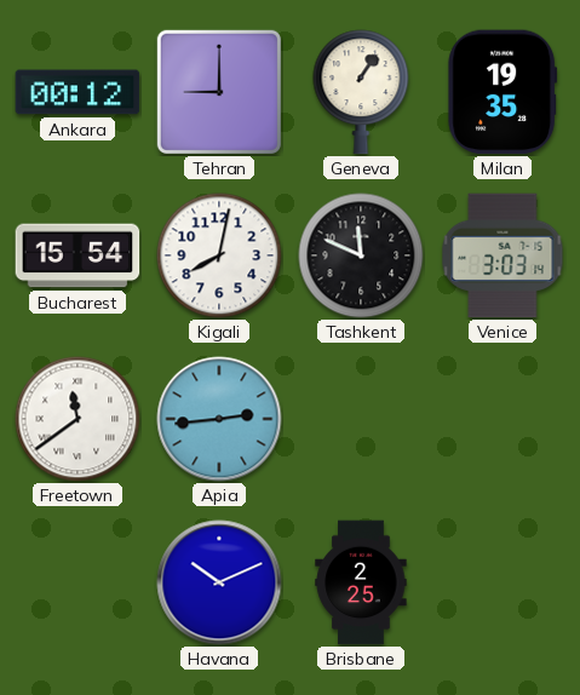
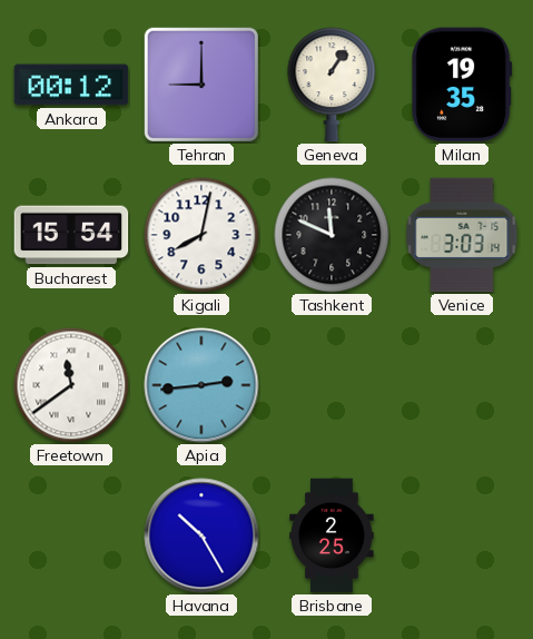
Havana: 10:11 -> 10:25 (201, 535)
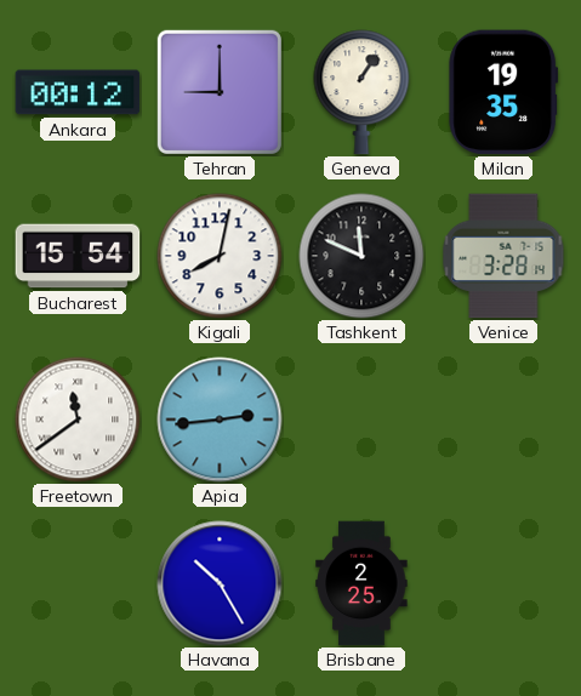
Venice: 3:03 -> 3:28 (503, 256)
